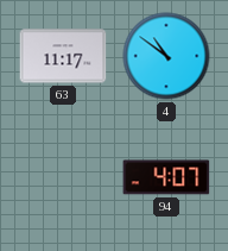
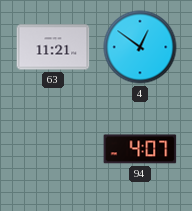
63: 11:17 -> 11:21 (53, 47)
4: 10:51 -> 12:51 (140, 47)
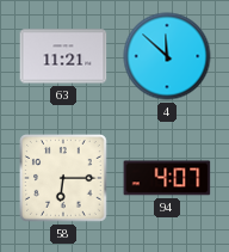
4: 12:51 -> 11:52 (167, 56)
58: none -> 6:15 (63, 178)
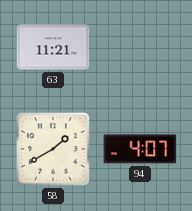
4: 11:52 -> none (167, 56)
58: 6:15 -> 1:40 (53, 149)
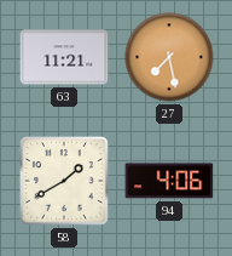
27: none -> 7:28 (169, 57)
94: 4:07 -> 4:06 (169, 181)
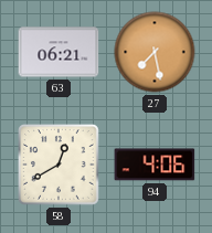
63: 11:21 -> 06:21 (59, 52)
58: 1:40 -> 12:40 (59, 165)
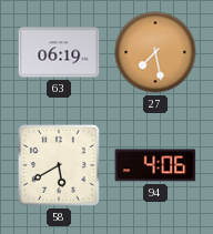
63: 06:21 -> 06:19 (59, 52)
58: 12:40 -> 5:40 (59, 165)
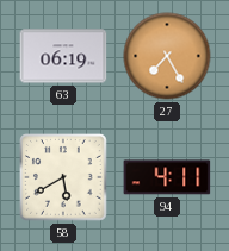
27: 7:28 -> 7:25 (167, 56)
94: 4:06 -> 4:11 (167, 177)
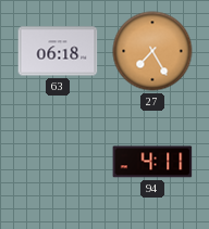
63: 06:19 -> 06:18 (58, 51)
58: 5:40 -> none (63, 177)
